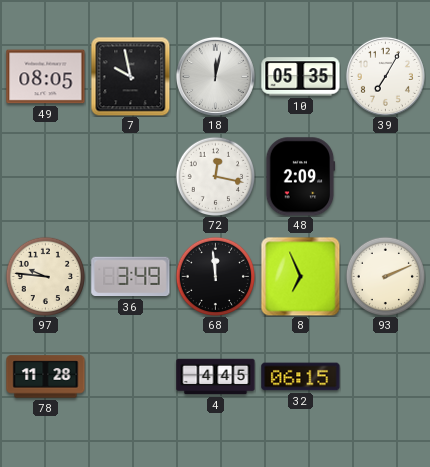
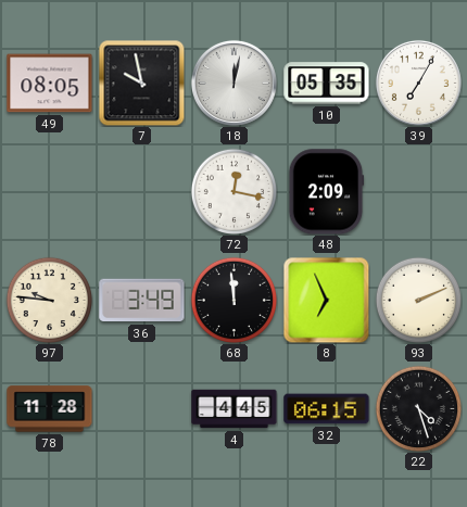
22: none -> 4:27 (418, 408)
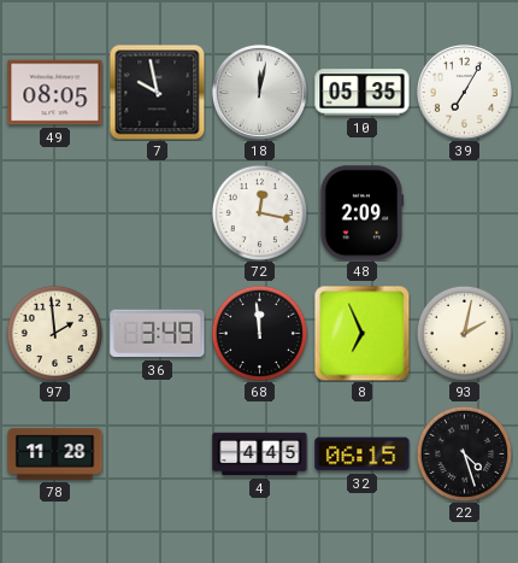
97: 9:46 -> 1:59 (54, 333)
93: 2:11 -> 2:02 (464, 333)
